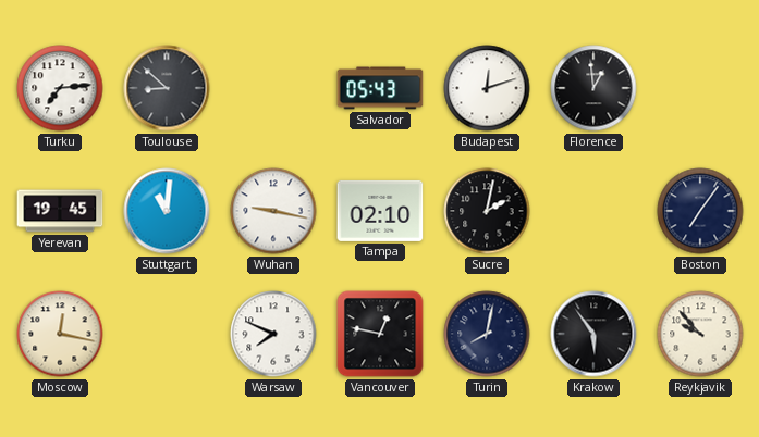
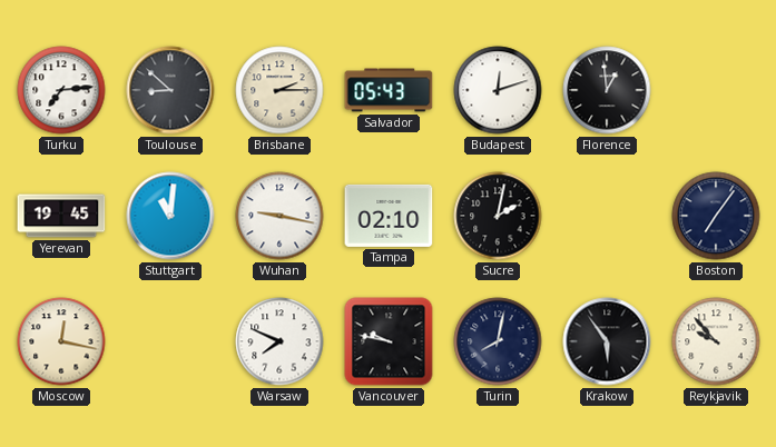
Brisbane: none -> 2:15 (279, 90)
Vancouver: 12:47 -> 9:47 (389, 341)
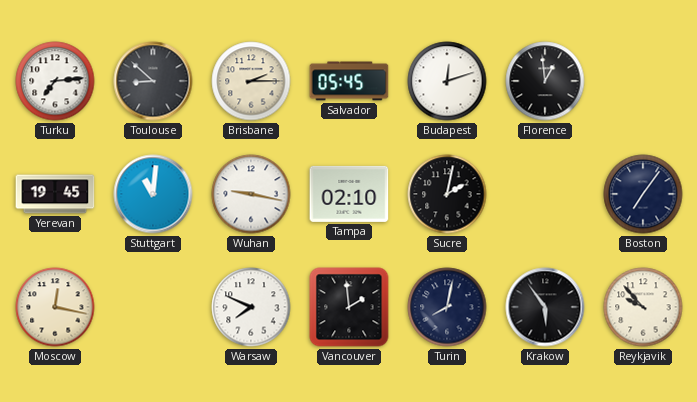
Salvador: 05:43 -> 05:45 (349, 81)
Vancouver: 9:47 -> 1:59 (349, 307)
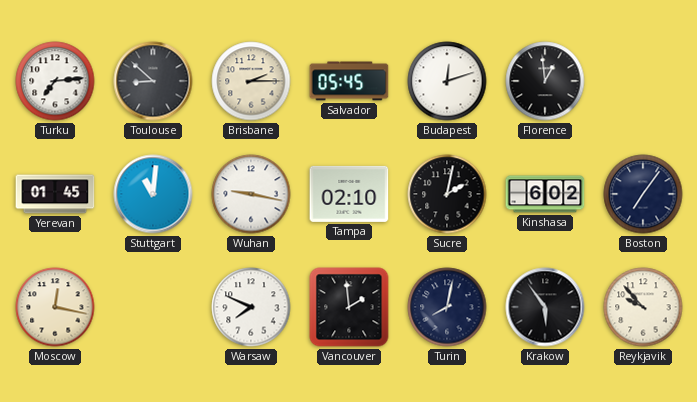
Yerevan: 19:45 -> 01:45 (55, 194)
Kinshasa: none -> 6:02 (545, 194)
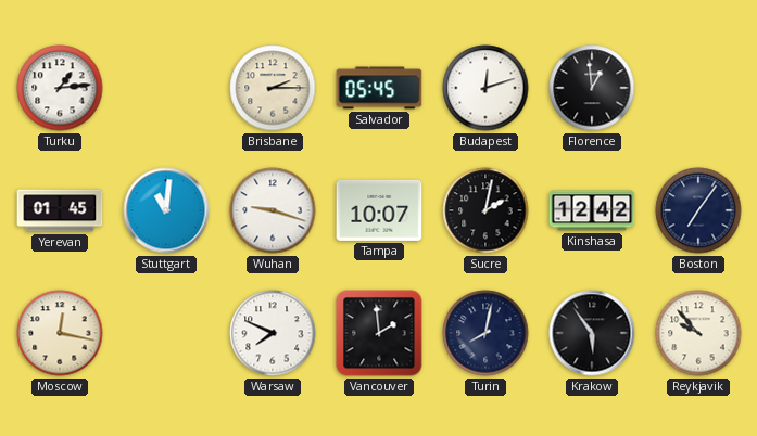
Turku: 7:14 -> 1:14 (60, 88)
Toulouse: 8:52 -> none (153, 81)
Wuhan: 9:17 -> 9:18 (273, 210)
Tampa: 02:10 -> 10:07 (379, 210)
Kinshasa: 6:02 -> 12:42 (592, 210)
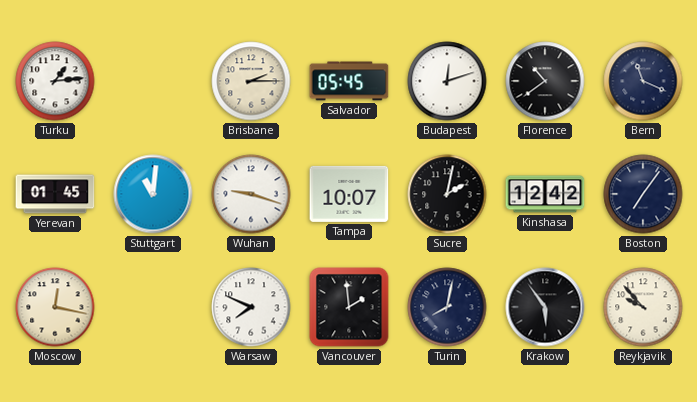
Florence: 12:59 -> 10:39 (545, 81)
Bern: none -> 11:19 (643, 81)
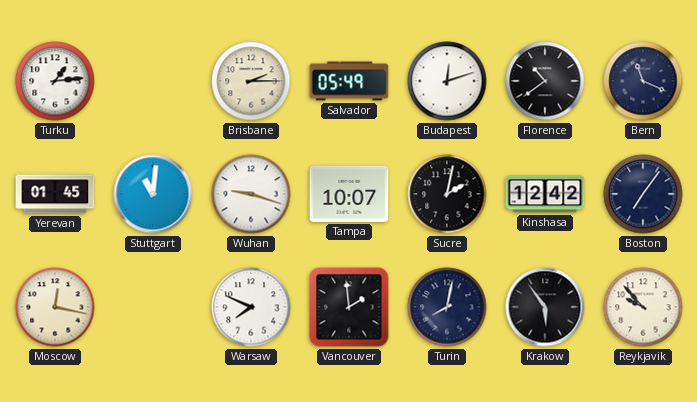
Salvador: 05:45 -> 05:49 (349, 81)
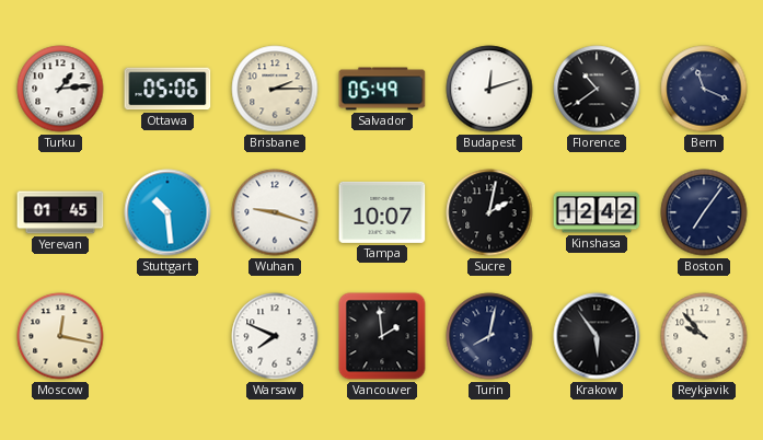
Ottawa: none -> 05:06 (167, 89)
Stuttgart: 11:01 -> 10:29 (167, 212)
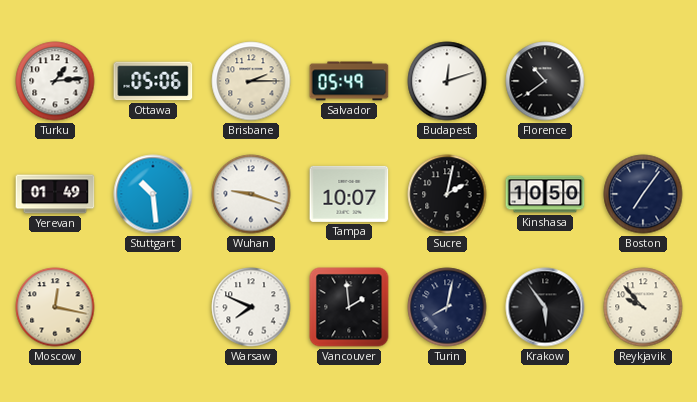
Bern: 11:19 -> none (704, 89)
Yerevan: 01:45 -> 01:49 (55, 194)
Kinshasa: 12:42 -> 10:50 (545, 194)
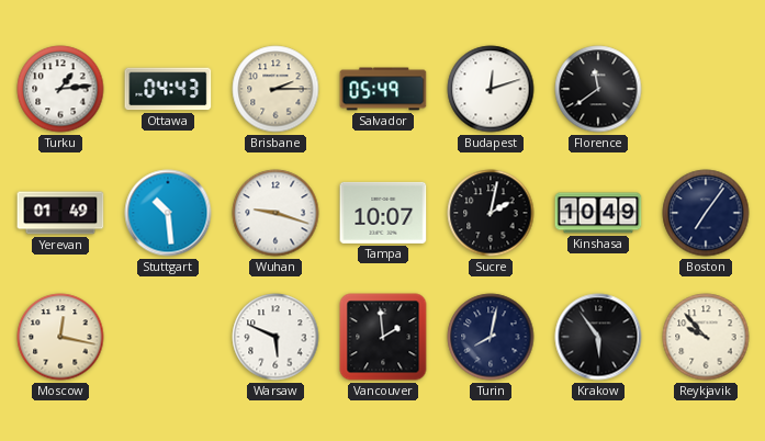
Ottawa: 05:06 -> 04:43 (168, 89)
Florence: 10:39 -> 11:39 (598, 89)
Kinshasa: 10:50 -> 10:49 (598, 213)
Warsaw: 7:49 -> 5:49 (275, 337)
